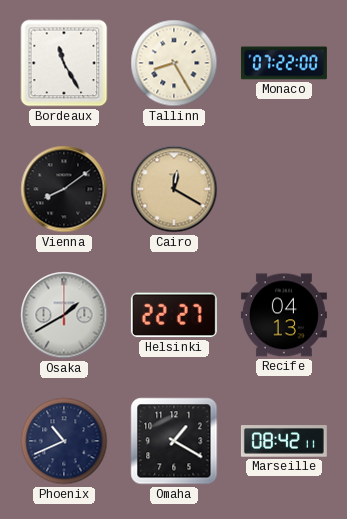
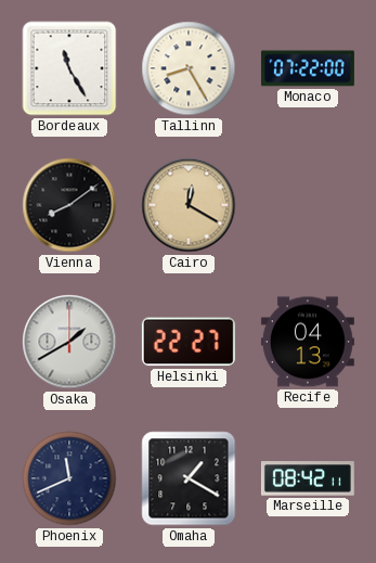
Phoenix: 10:41 -> 11:41 (69, 478)
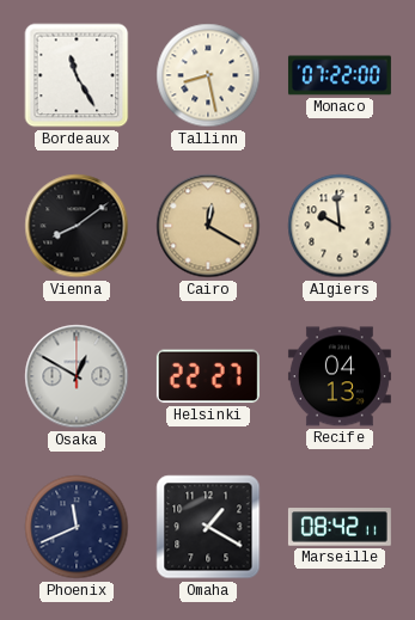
Tallinn: 8:25 -> 8:28 (208, 75)
Algiers: none -> 9:59 (340, 226)
Osaka: 1:40 -> 12:50 (77, 376)
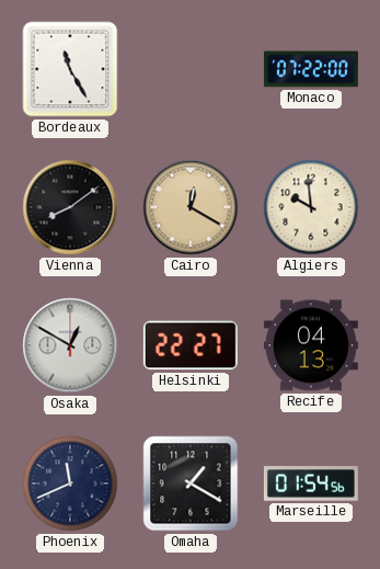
Tallinn: 8:28 -> none (208, 75)
Marseille: 08:42 -> 01:54 (311, 483)
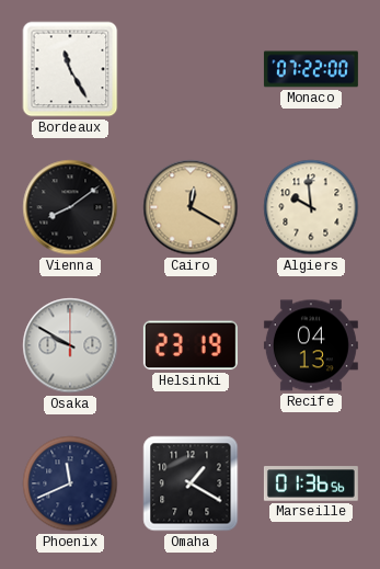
Osaka: 12:50 -> 9:50 (70, 345)
Helsinki: 22:27 -> 23:19 (191, 345)
Marseille: 01:54 -> 01:36 (311, 483)
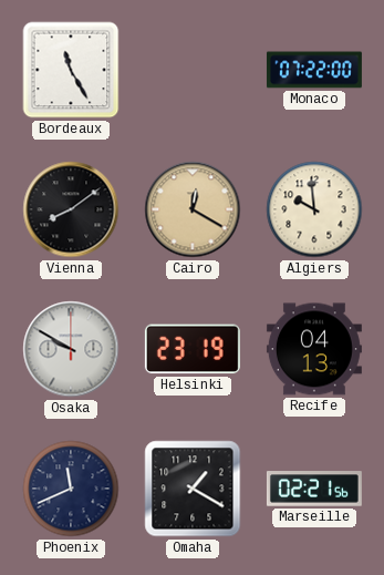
Marseille: 01:36 -> 02:21 (314, 489)
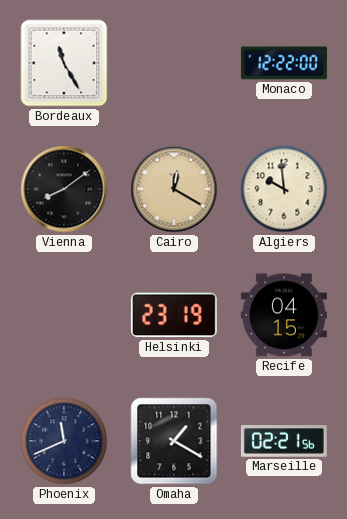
Monaco: 07:22 -> 12:22 (284, 63)
Osaka: 9:50 -> none (71, 349)
Recife: 04:13 -> 04:15 (284, 315)
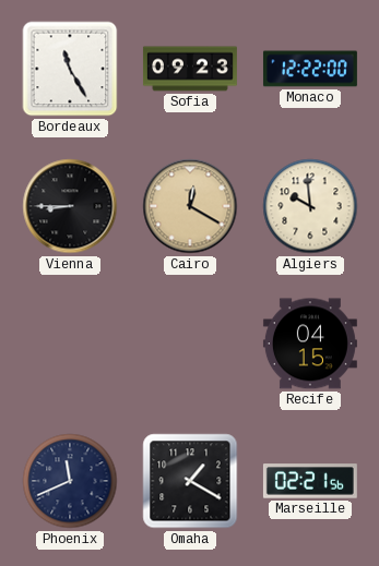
Sofia: none -> 09:23 (190, 69)
Vienna: 8:09 -> 8:45 (70, 206)
Helsinki: 23:19 -> none (174, 315)
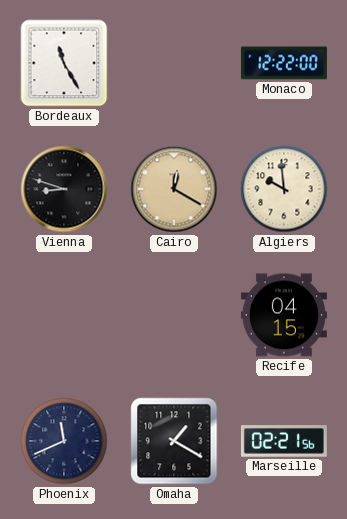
Sofia: 09:23 -> none (190, 69)
Vienna: 8:45 -> 8:48 (64, 189)
